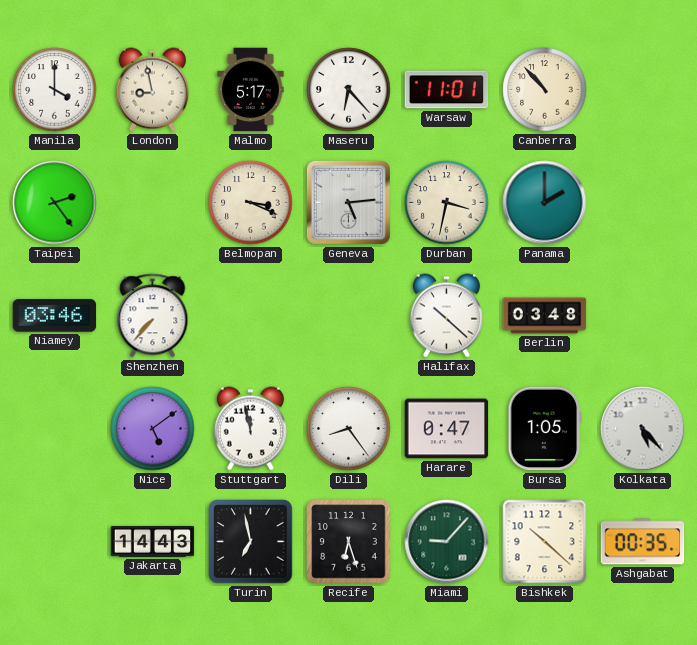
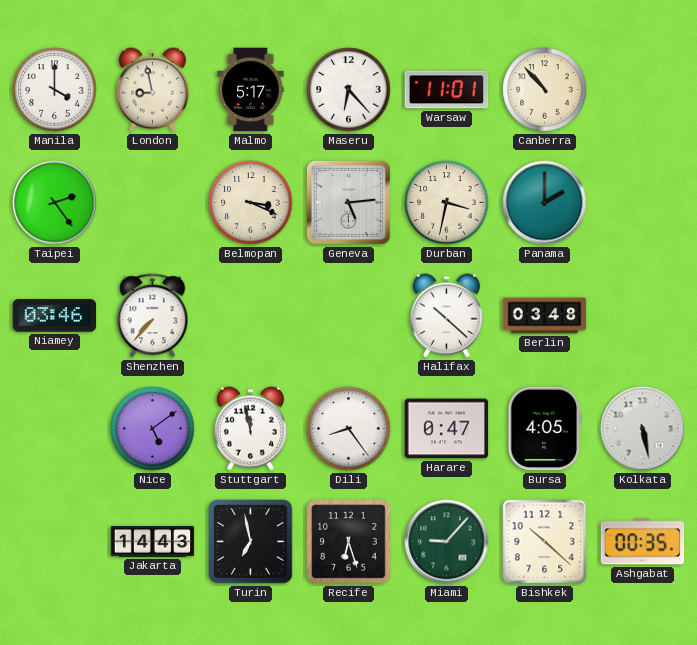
Bursa: 1:05 -> 4:05 (545, 429)
Kolkata: 5:23 -> 5:28 (643, 429)
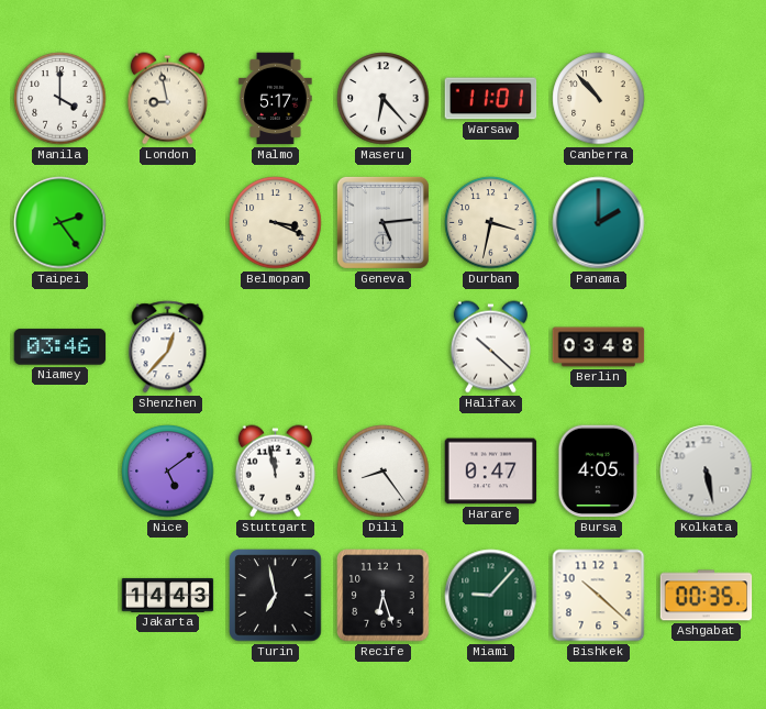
Shenzhen: 7:37 -> 12:37 (168, 347)
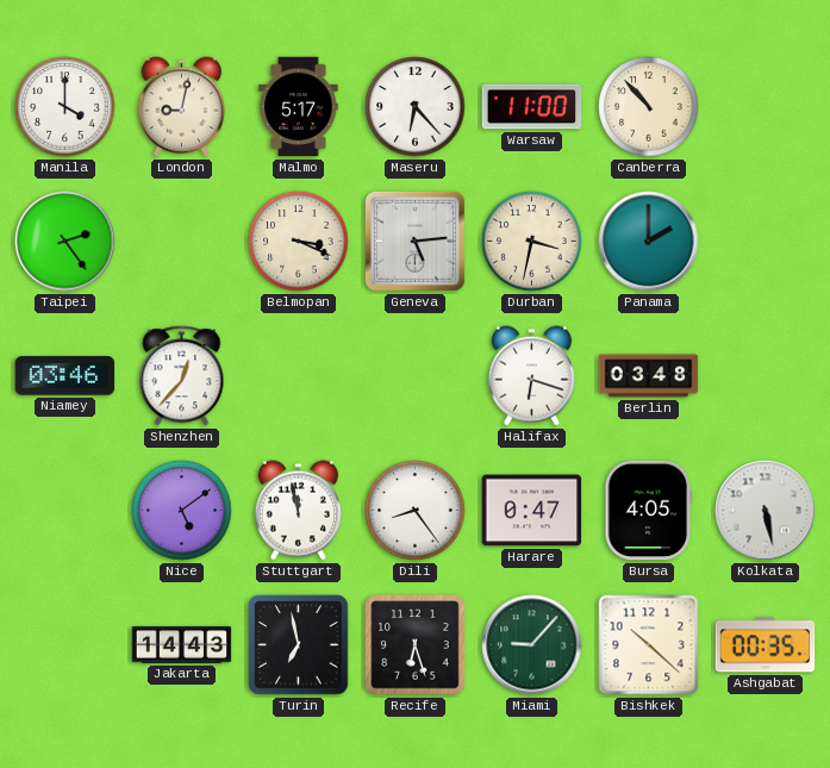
London: 8:58 -> 9:02 (181, 107)
Warsaw: 11:01 -> 11:00 (532, 107)
Halifax: 10:22 -> 6:18 (531, 376)
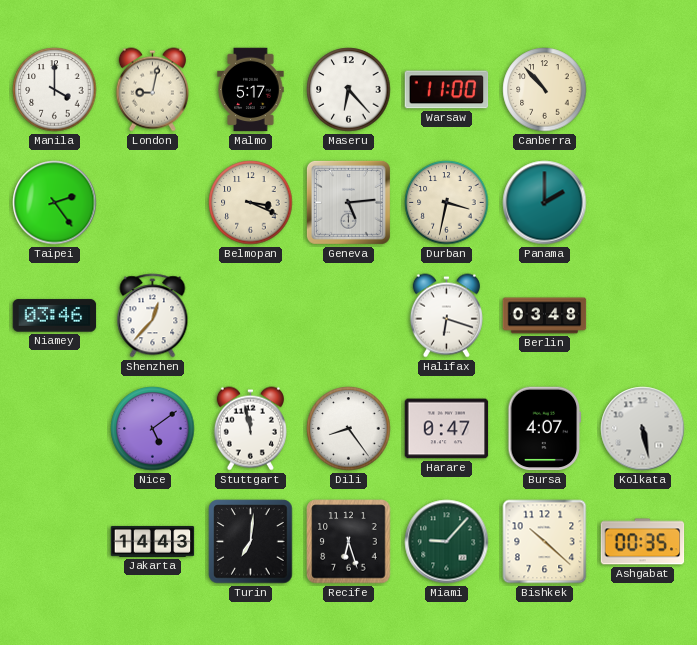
Bursa: 4:05 -> 4:07 (545, 429)
Turin: 6:58 -> 7:01 (251, 542)
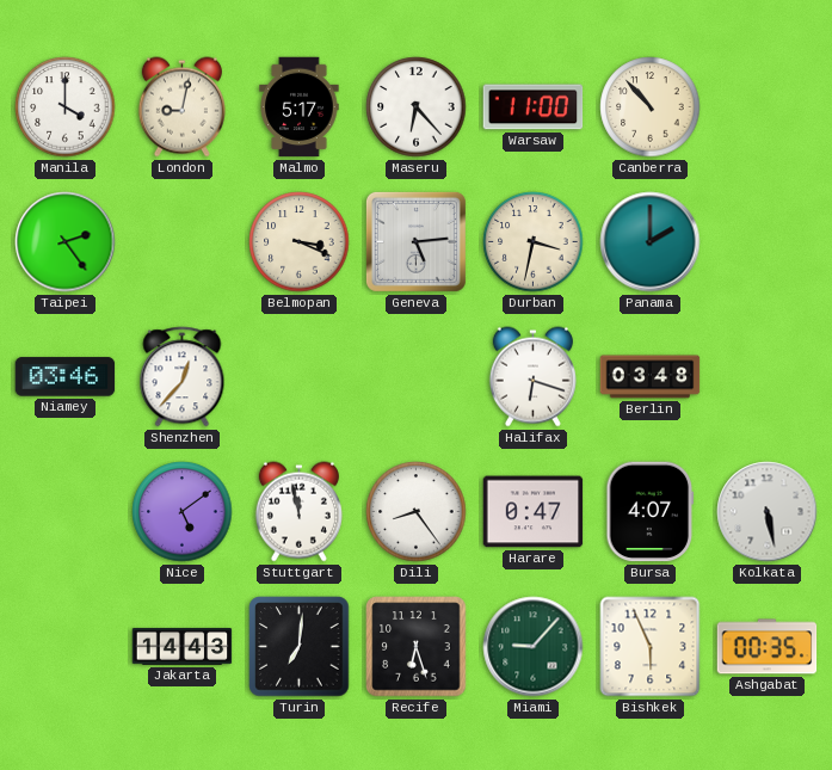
Bishkek: 10:22 -> 5:56 (651, 647)
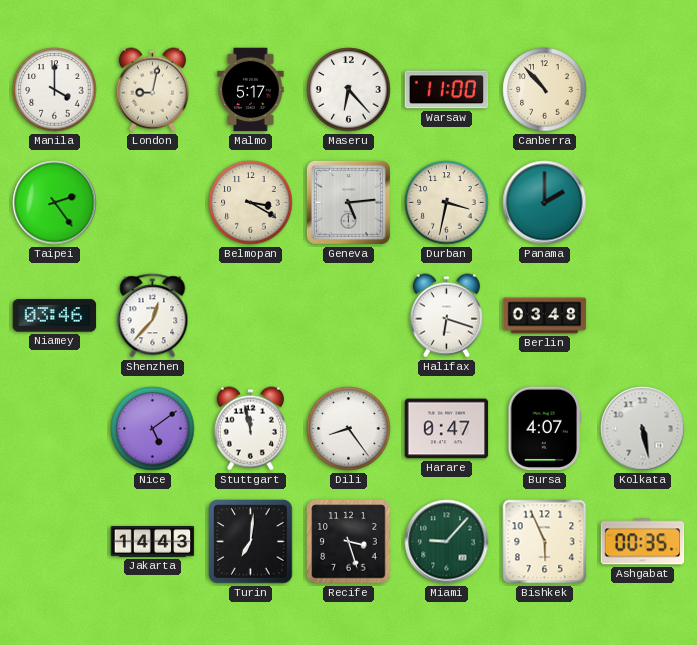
Belmopan: 3:19 -> 3:20 (251, 203)
Recife: 6:27 -> 3:27 (349, 542)
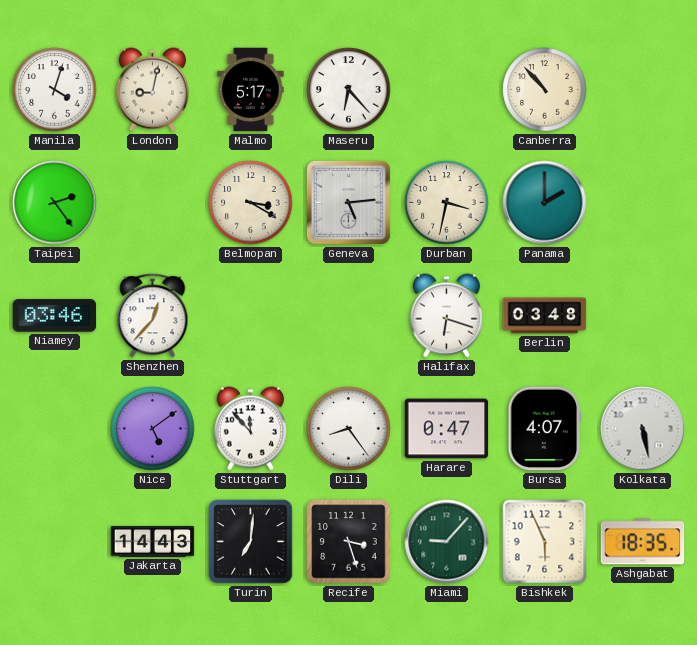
Manila: 4:00 -> 4:03 (55, 90)
Warsaw: 11:00 -> none (447, 90)
Stuttgart: 11:58 -> 11:53 (250, 429)
Ashgabat: 00:35 -> 18:35 (643, 542)
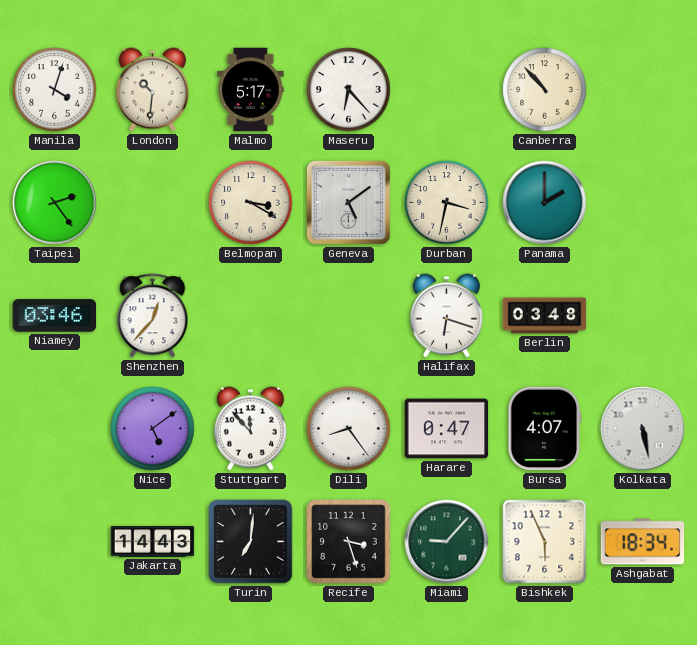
London: 9:02 -> 10:31 (152, 90)
Geneva: 5:14 -> 5:09 (348, 202)
Ashgabat: 18:35 -> 18:34 (643, 542)
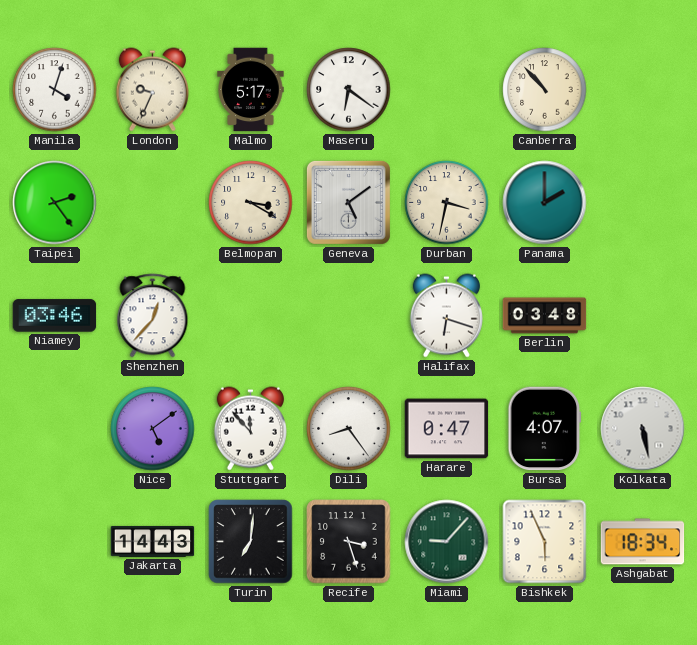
London: 10:31 -> 9:34 (152, 90)
Maseru: 6:23 -> 6:21 (349, 90)
